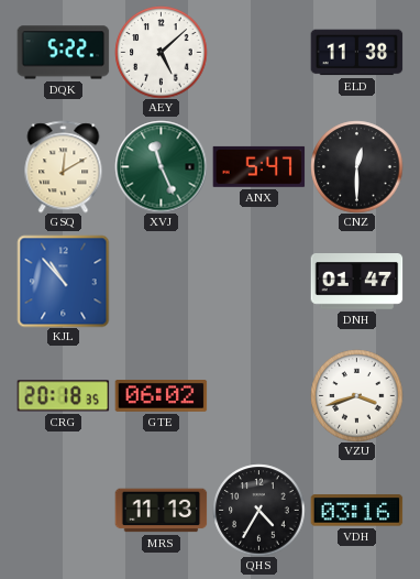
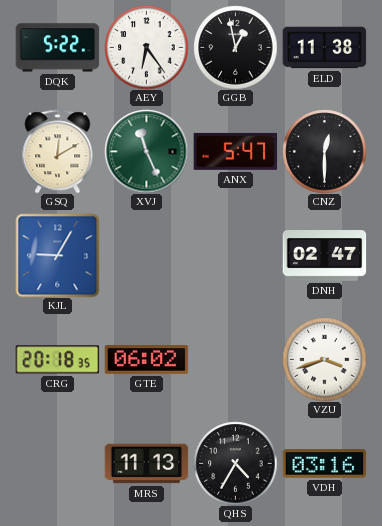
AEY: 5:08 -> 6:24 (146, 47)
GGB: none -> 12:58 (235, 47)
KJL: 10:53 -> 9:05 (57, 255)
DNH: 01:47 -> 02:47 (324, 256)
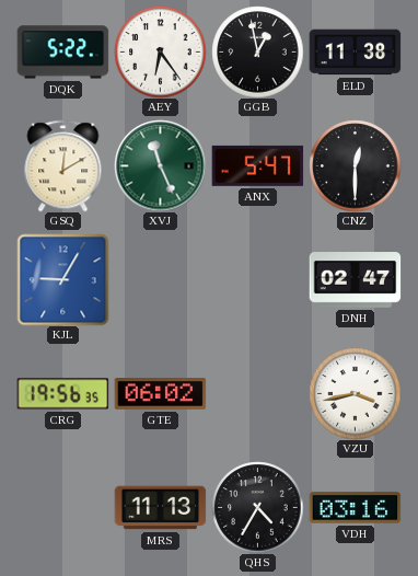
CRG: 20:18 -> 19:56 (62, 394)
VZU: 3:42 -> 3:43 (355, 393)
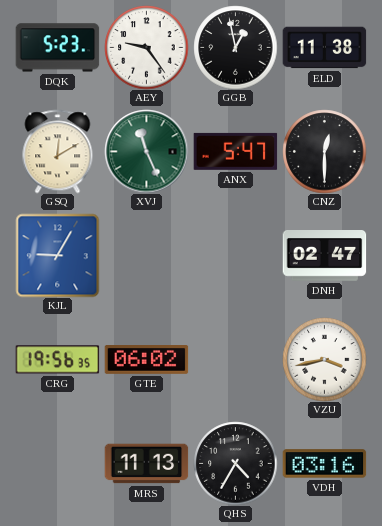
DQK: 5:22 -> 5:23 (57, 48)
AEY: 6:24 -> 9:24 (146, 47)
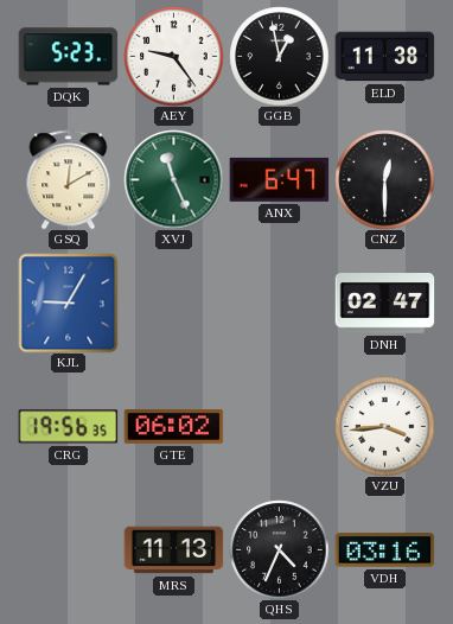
ANX: 5:47 -> 6:47 (279, 179)
VZU: 3:43 -> 3:44 (384, 426)
QHS: 4:35 -> 4:34 (279, 549)
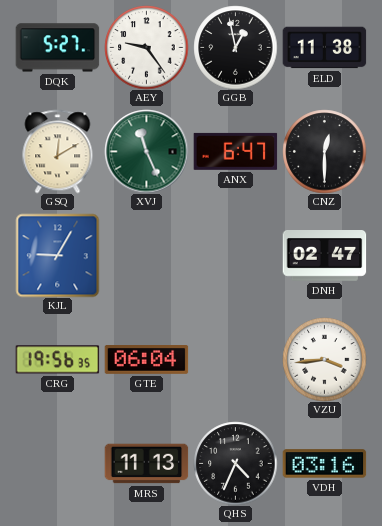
DQK: 5:23 -> 5:27 (57, 48)
GTE: 06:02 -> 06:04 (146, 360)
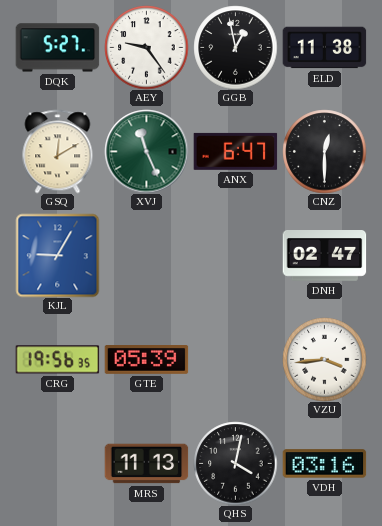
GTE: 06:04 -> 05:39 (146, 360)
QHS: 4:34 -> 4:02 (235, 463)
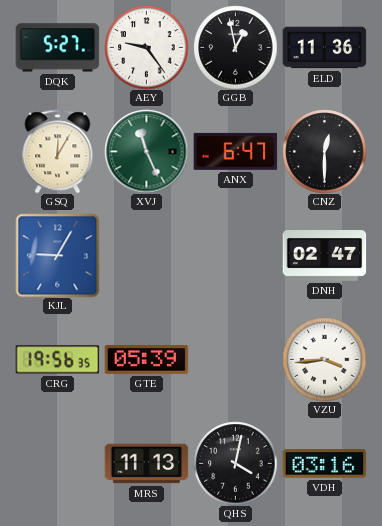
ELD: 11:38 -> 11:36 (324, 48)
GSQ: 12:10 -> 12:05 (58, 151)
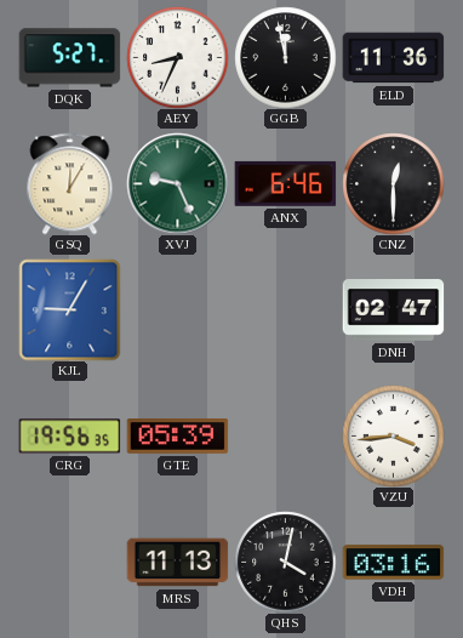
AEY: 9:24 -> 8:34 (177, 57)
GGB: 12:58 -> 11:58 (285, 57)
XVJ: 11:26 -> 9:26 (177, 183)
ANX: 6:47 -> 6:46 (285, 183)
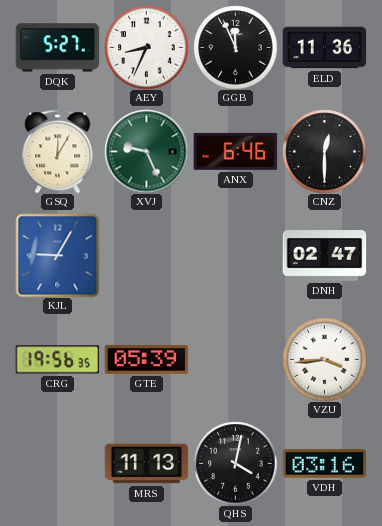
GGB: 11:58 -> 11:56 (235, 47)
